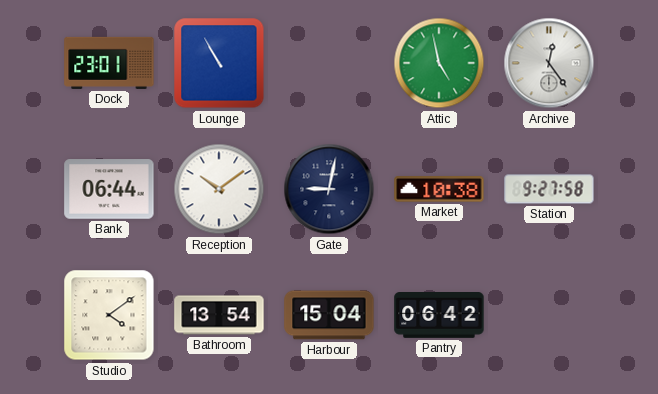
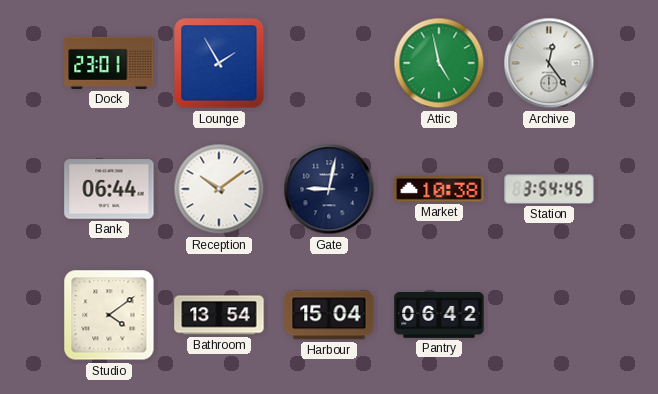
Lounge: 10:55 -> 1:55 (219, 63)
Station: 9:27 -> 3:54 (549, 189)
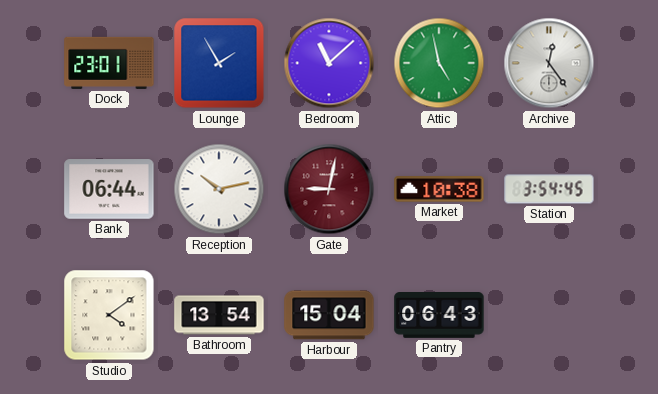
Bedroom: none -> 11:08 (329, 63)
Reception: 10:09 -> 10:13 (219, 189)
Gate dial: navy -> burgundy (329, 189)
Pantry: 06:42 -> 06:43 (439, 316)
